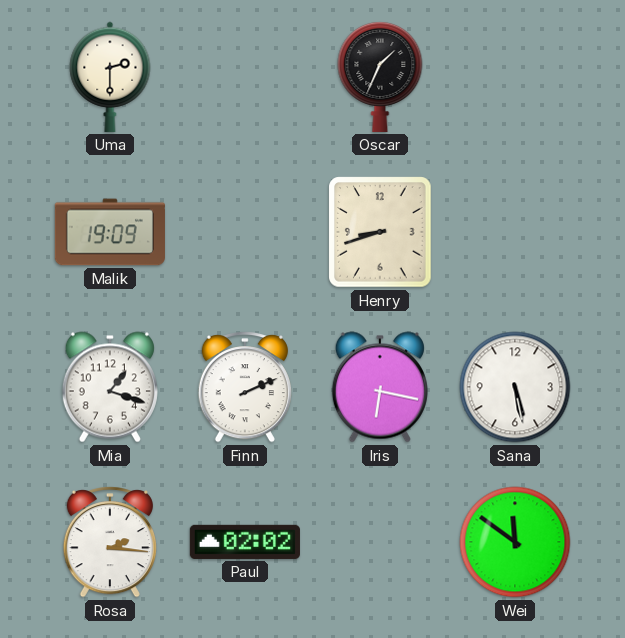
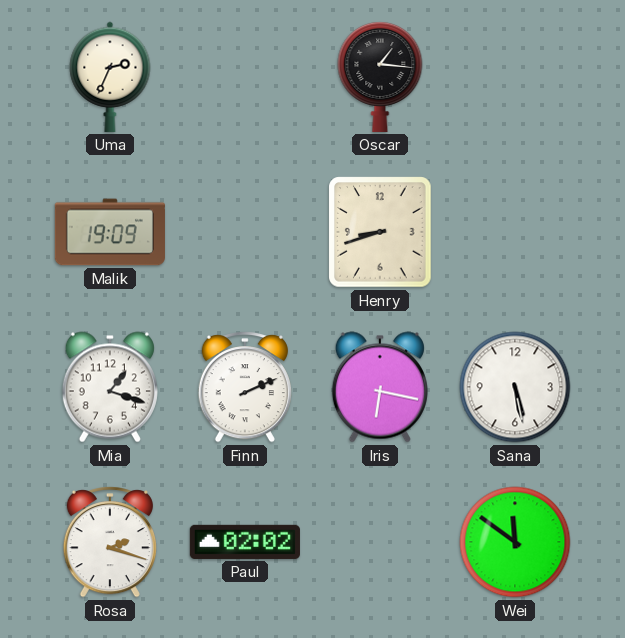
Uma: 2:30 -> 2:34 (110, 77)
Oscar: 1:34 -> 1:16 (380, 76)
Rosa: 2:16 -> 2:18 (110, 543)
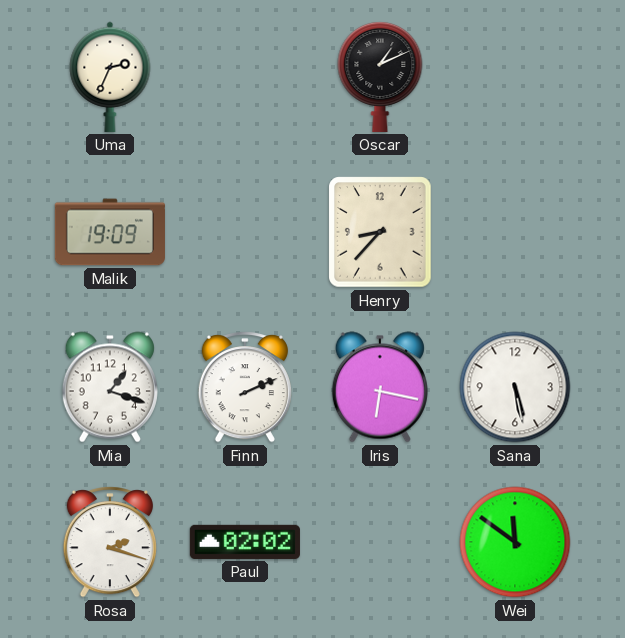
Oscar: 1:16 -> 1:11 (380, 76)
Henry: 8:42 -> 8:37 (380, 232)
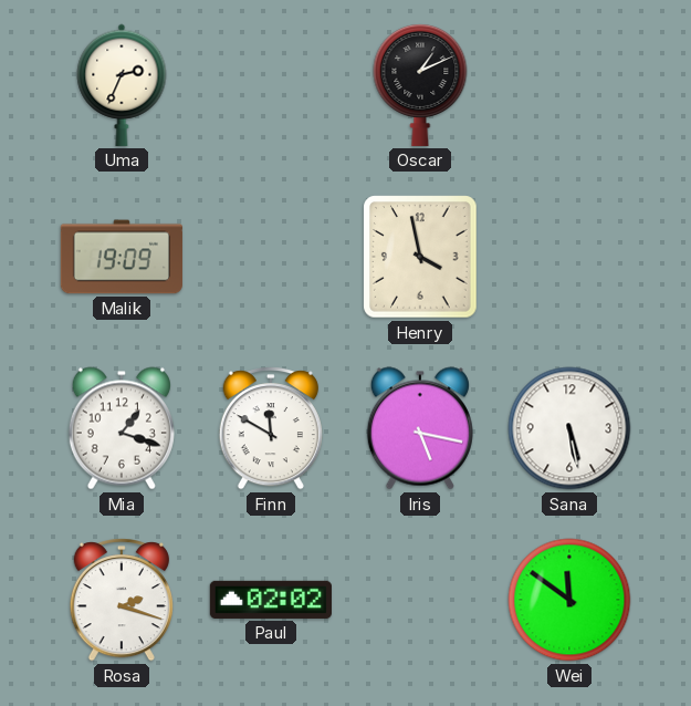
Henry: 8:37 -> 3:58 (420, 257)
Finn: 2:11 -> 11:50 (271, 429)
Iris: 6:17 -> 5:17 (420, 428)
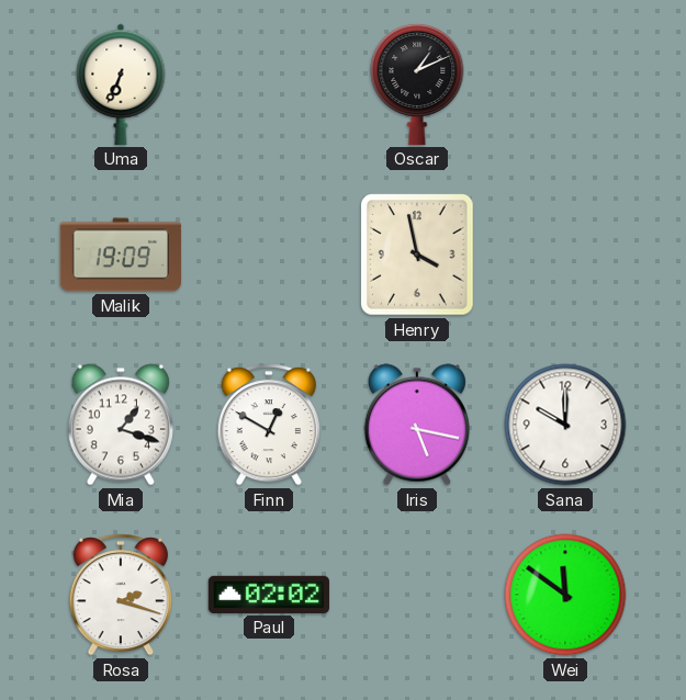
Uma: 2:34 -> 6:34 (121, 84)
Finn: 11:50 -> 12:50 (269, 426)
Sana: 5:28 -> 10:00 (565, 425)
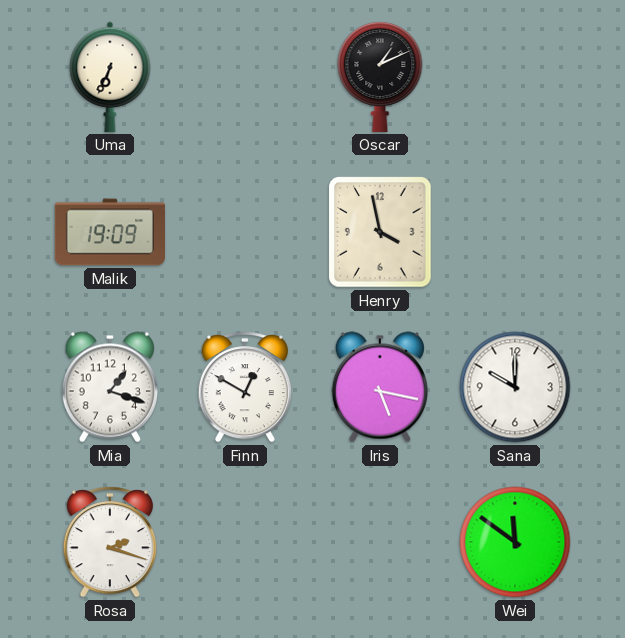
Paul: 02:02 -> none (269, 595)
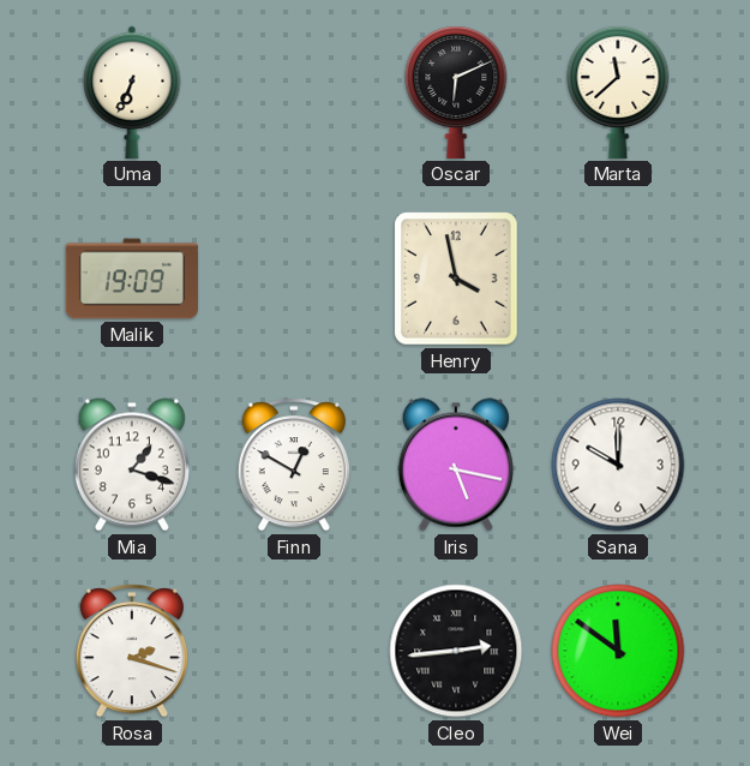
Oscar: 1:11 -> 6:11 (456, 91)
Marta: none -> 11:38 (618, 91)
Cleo: none -> 2:44 (456, 651)
